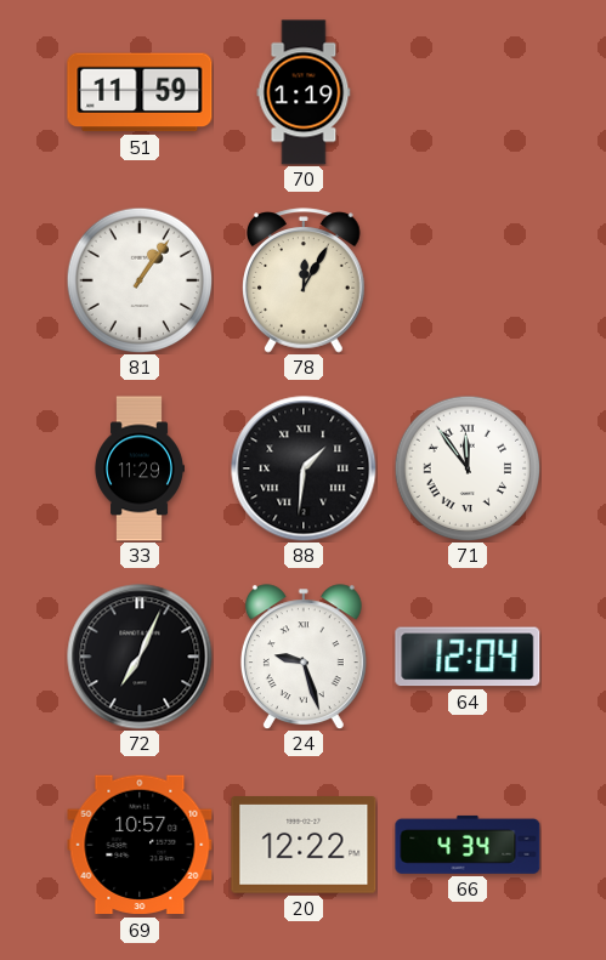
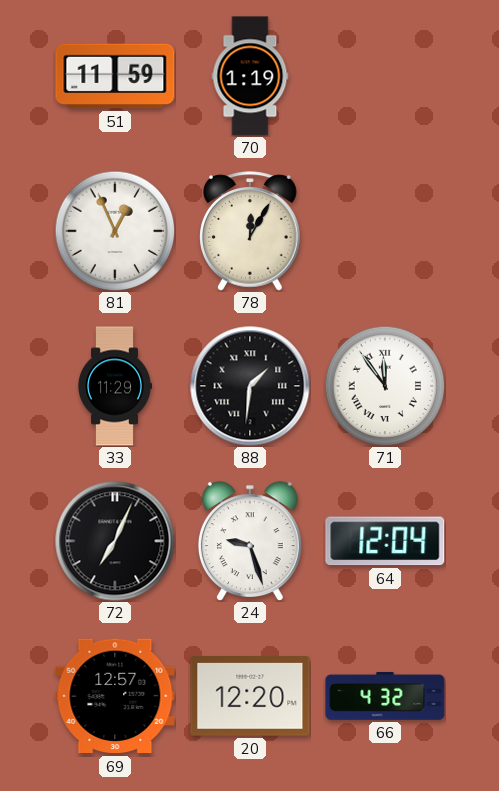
81: 1:06 -> 12:56 (115, 231)
69: 10:57 -> 12:57 (115, 696)
20: 12:22 -> 12:20 (250, 697)
66: 4:34 -> 4:32 (385, 696)
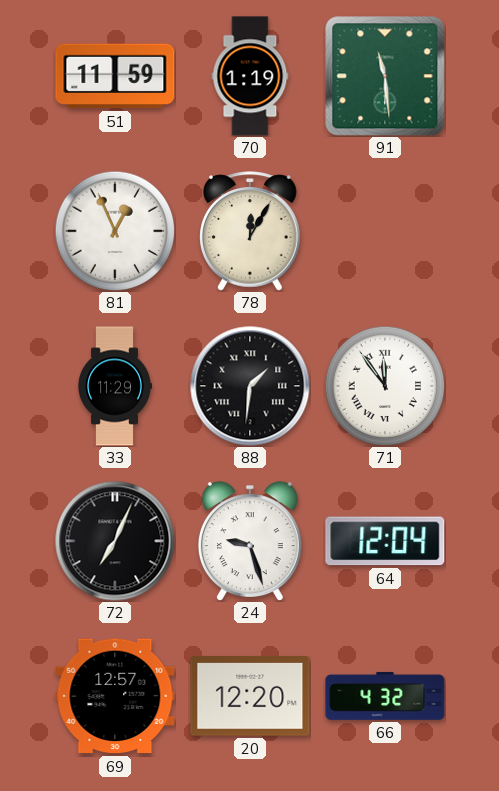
91: none -> 11:29 (385, 76)
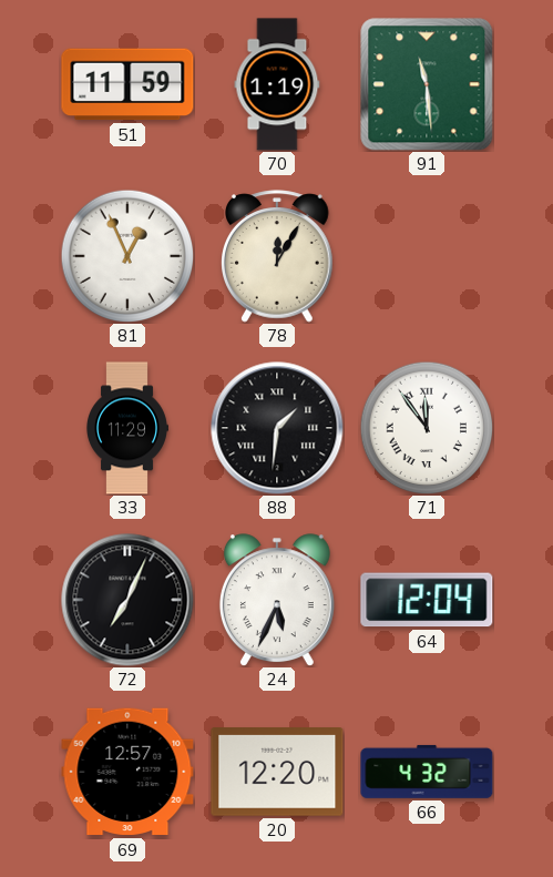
24: 9:27 -> 5:34 (277, 600)
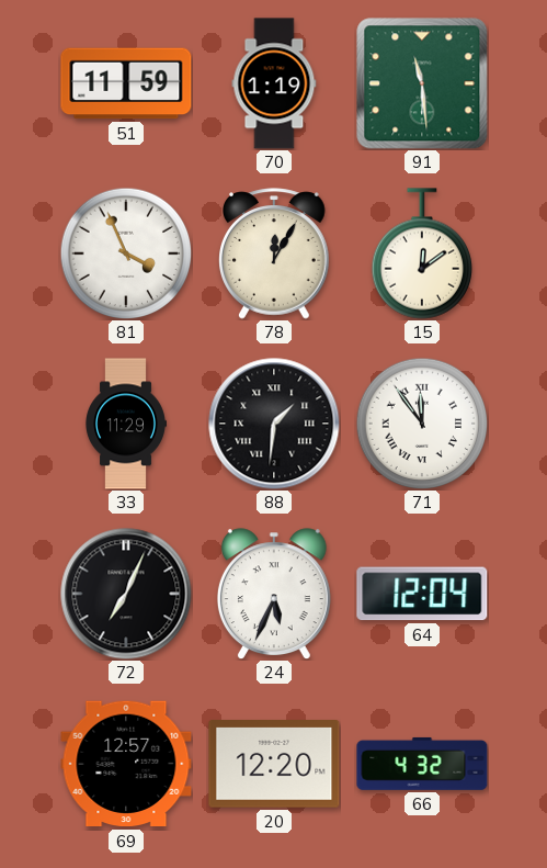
81: 12:56 -> 3:56 (126, 253)
15: none -> 12:09 (421, 253)
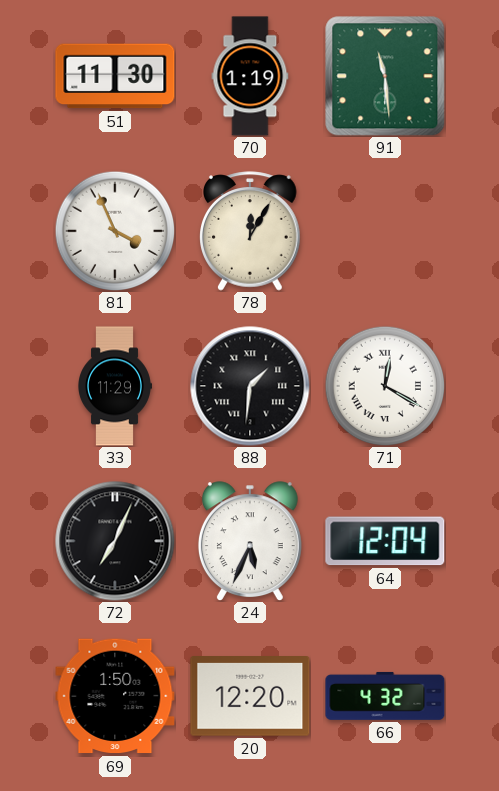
51: 11:59 -> 11:30 (115, 76)
15: 12:09 -> none (421, 253)
71: 11:54 -> 12:20 (385, 386)
69: 12:57 -> 1:50 (115, 696)
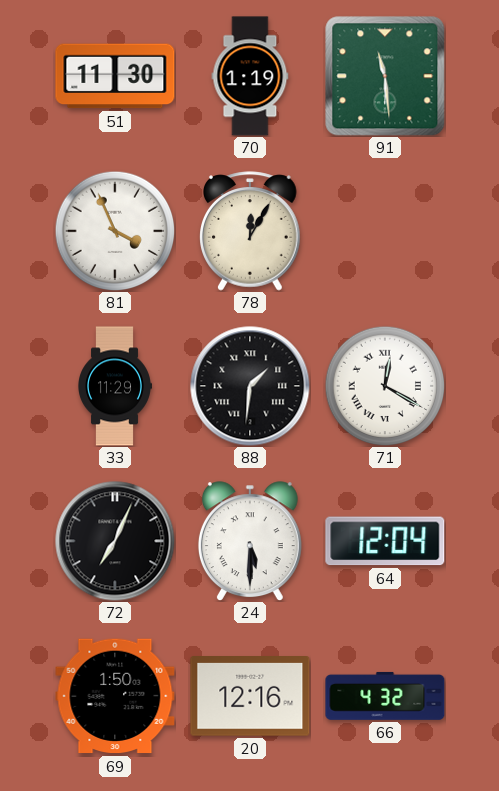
24: 5:34 -> 5:30 (250, 541)
20: 12:20 -> 12:16 (250, 697)
